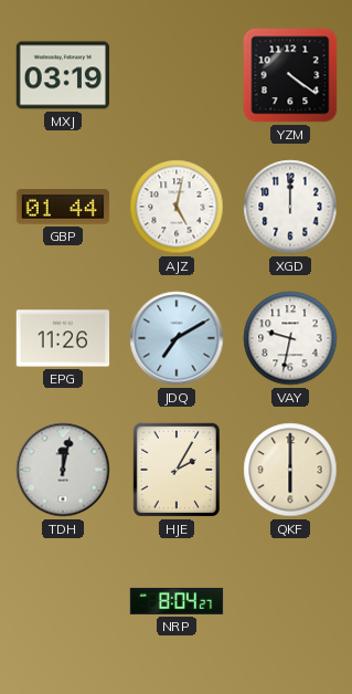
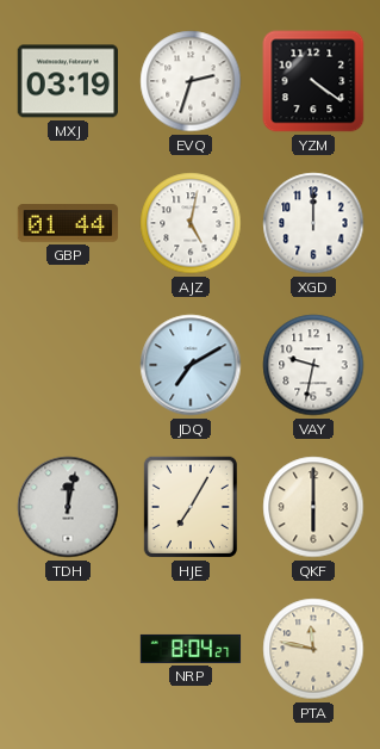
EVQ: none -> 2:33 (191, 81)
EPG: 11:26 -> none (63, 338)
HJE: 2:05 -> 7:05 (191, 507)
PTA: none -> 11:47 (313, 649)
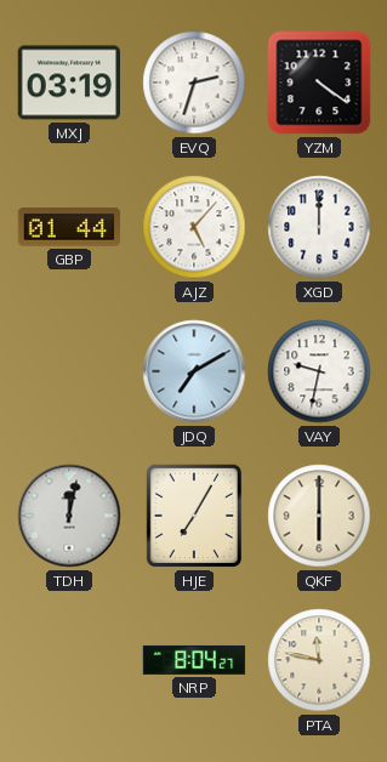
AJZ: 5:02 -> 5:07 (194, 227)
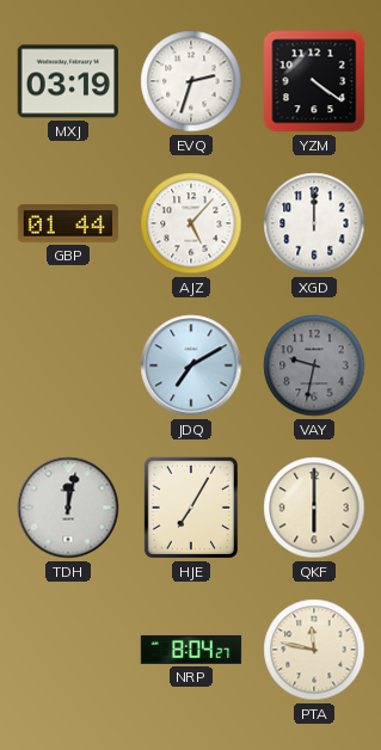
VAY dial: white -> grey (314, 365)
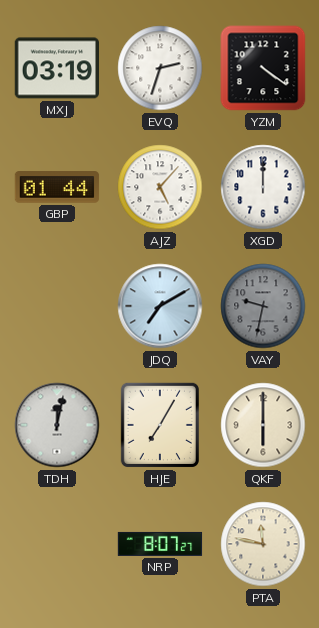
NRP: 8:04 -> 8:07 (160, 544)
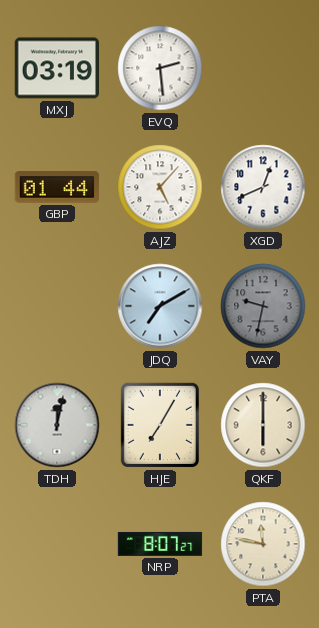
EVQ: 2:33 -> 2:29 (160, 68)
YZM: 4:21 -> none (263, 68)
XGD: 12:00 -> 12:41 (263, 187)
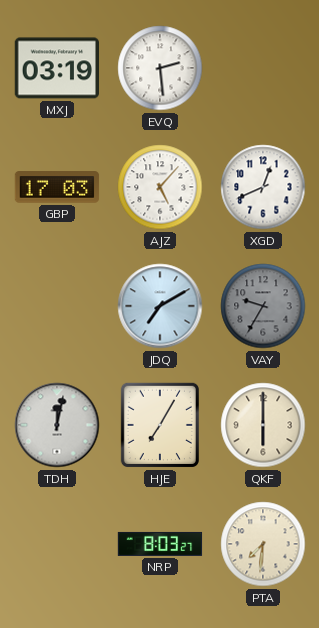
GBP: 01:44 -> 17:03 (57, 187)
VAY: 9:32 -> 9:35 (263, 306)
NRP: 8:07 -> 8:03 (160, 544)
PTA: 11:47 -> 7:31 (263, 544)
